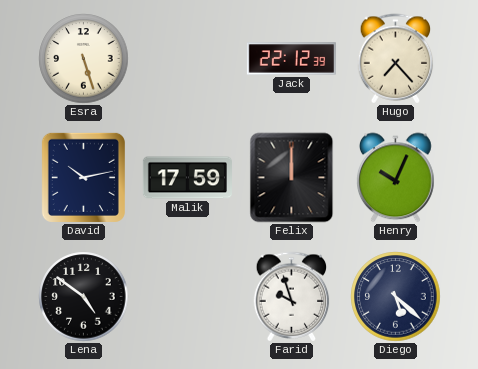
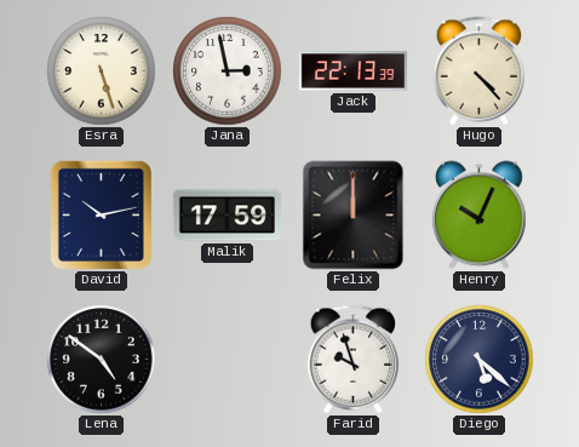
Jana: none -> 2:58 (228, 71)
Jack: 22:12 -> 22:13 (352, 71)
Hugo: 7:23 -> 4:23 (480, 71)
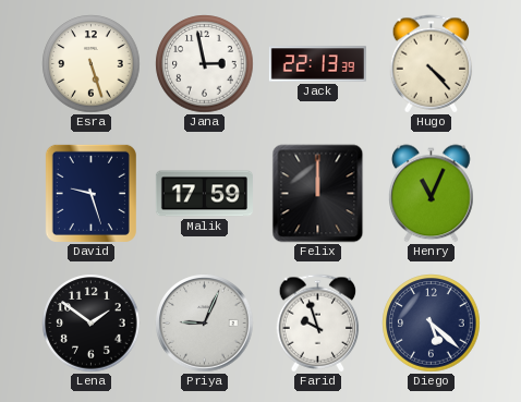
David: 10:13 -> 9:27 (90, 193)
Henry: 10:04 -> 11:04 (432, 194)
Lena: 4:51 -> 1:51 (92, 324)
Priya: none -> 9:04 (205, 324)
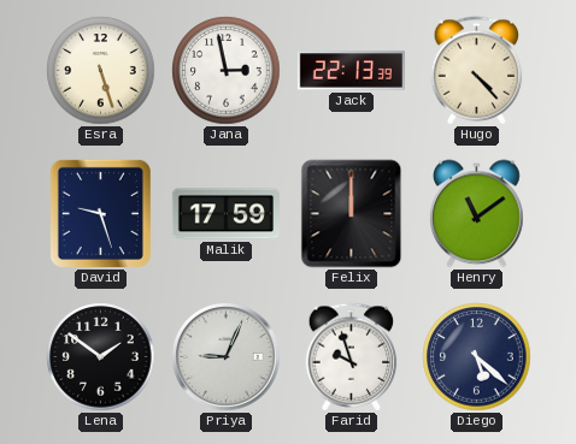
Henry: 11:04 -> 11:09 (477, 214)
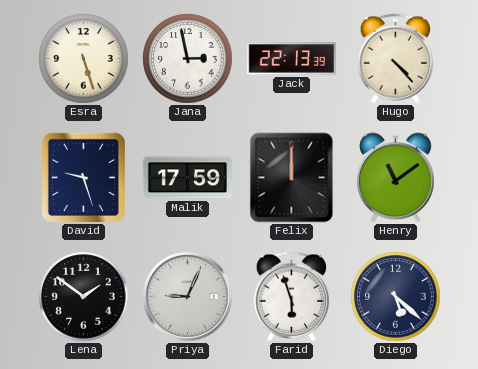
Farid: 9:57 -> 5:57 (292, 297)
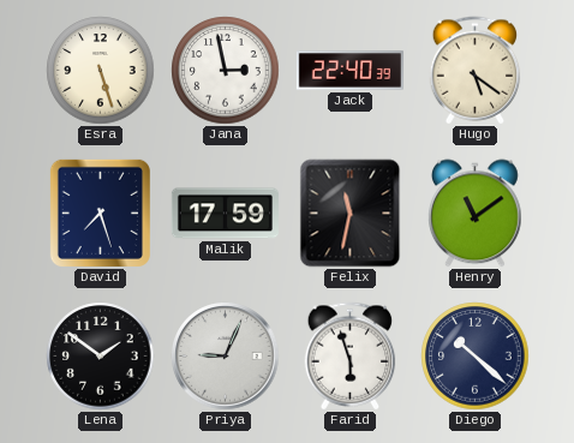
Jack: 22:13 -> 22:40 (349, 71)
Hugo: 4:23 -> 5:21 (476, 71)
David: 9:27 -> 7:27 (100, 212)
Felix: 12:00 -> 11:32 (351, 214)
Diego: 5:22 -> 10:22 (476, 357)
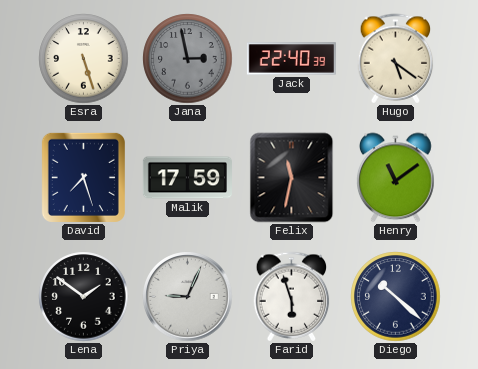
Jana dial: white -> grey (188, 59)
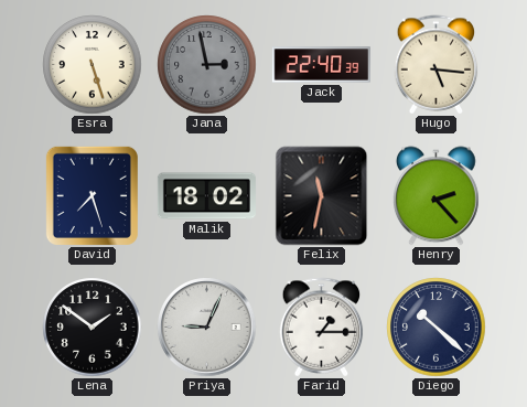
Hugo: 5:21 -> 5:16 (437, 65)
Malik: 17:59 -> 18:02 (206, 196)
Henry: 11:09 -> 2:23 (437, 196)
Farid: 5:57 -> 1:15 (322, 328)
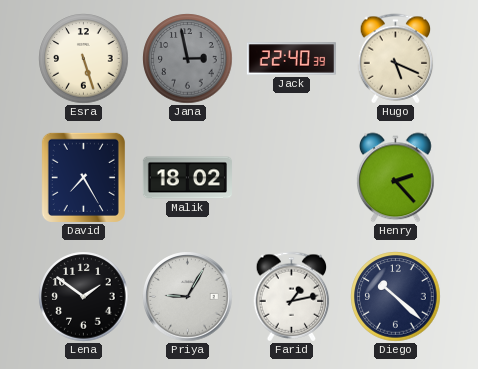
Hugo: 5:16 -> 5:19 (396, 59)
David: 7:27 -> 7:25 (83, 177)
Felix: 11:32 -> none (322, 196)
Priya: 9:04 -> 9:05 (188, 297)
Farid: 1:15 -> 1:13 (292, 297)
